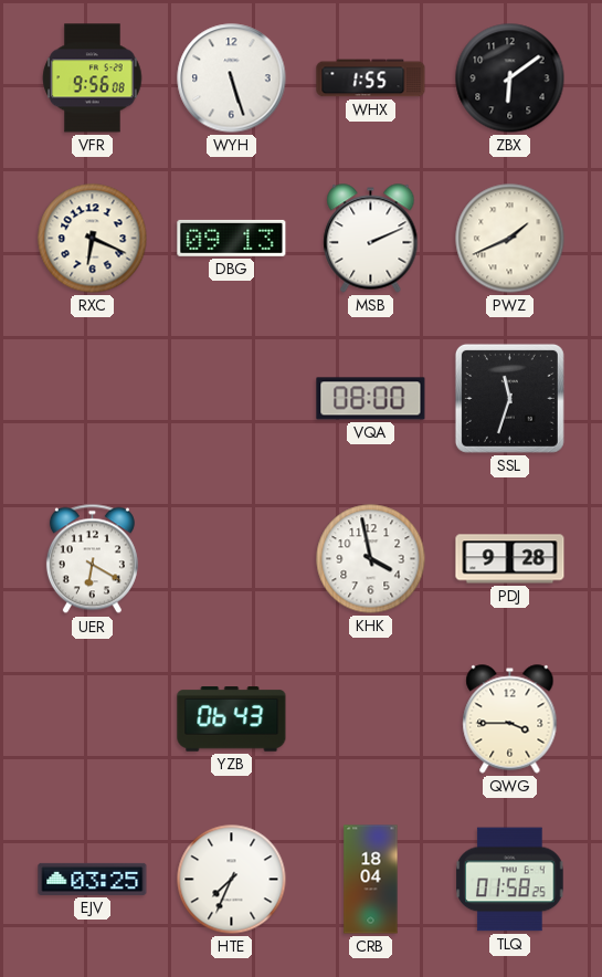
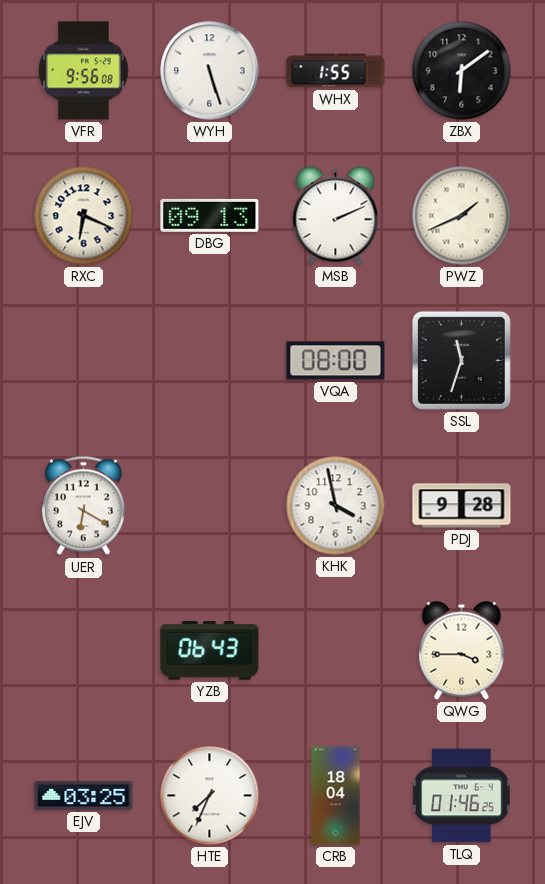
TLQ: 01:58 -> 01:46 (462, 796)
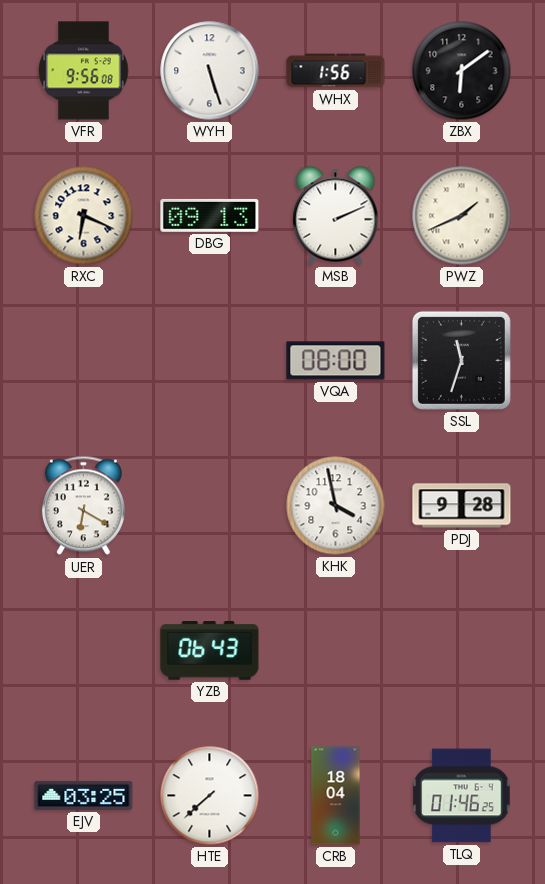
WHX: 1:55 -> 1:56 (336, 71)
QWG: 3:45 -> none (462, 651)
HTE: 7:34 -> 7:38 (210, 796)
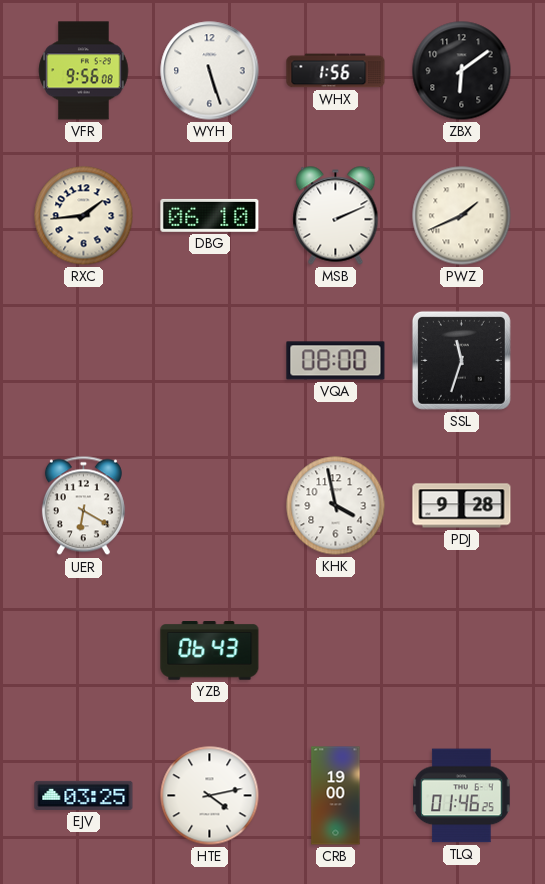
RXC: 6:19 -> 1:44 (84, 216)
DBG: 09:13 -> 06:10 (210, 215)
HTE: 7:38 -> 4:13 (210, 796)
CRB: 18:04 -> 19:00 (336, 796)
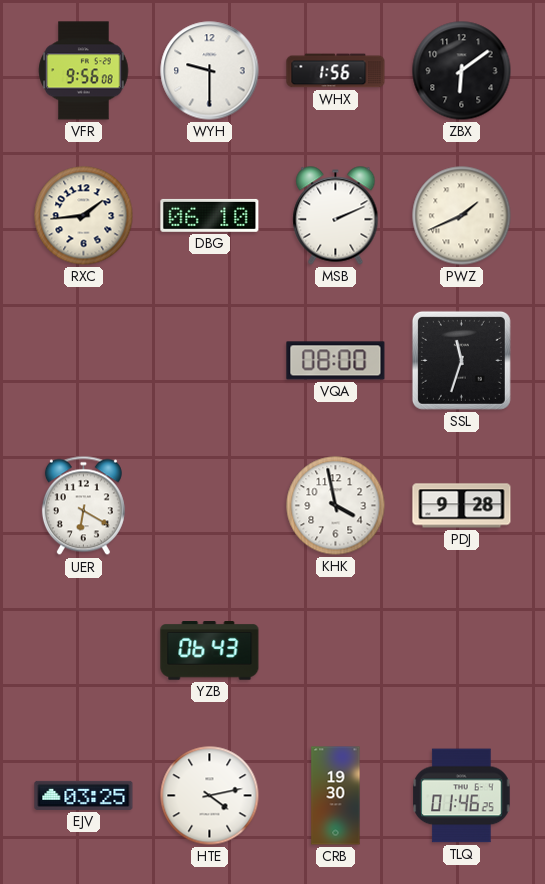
WYH: 5:27 -> 9:30 (210, 71)
CRB: 19:00 -> 19:30 (336, 796)
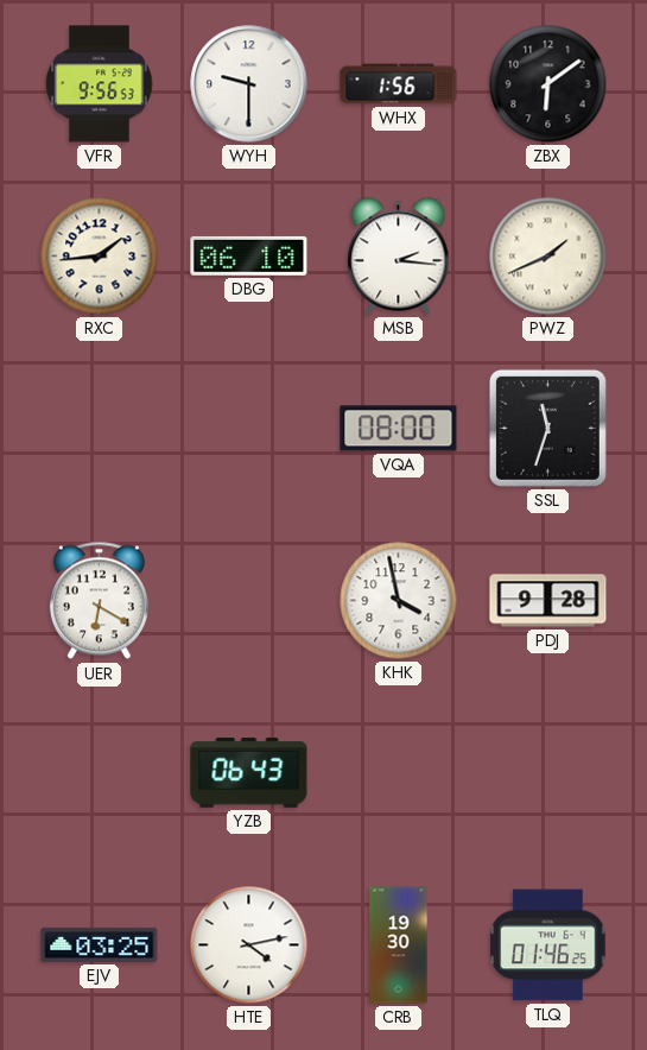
VFR: 9:56:08 -> 9:56:53 (100, 84)
MSB: 2:11 -> 2:16 (399, 257)
